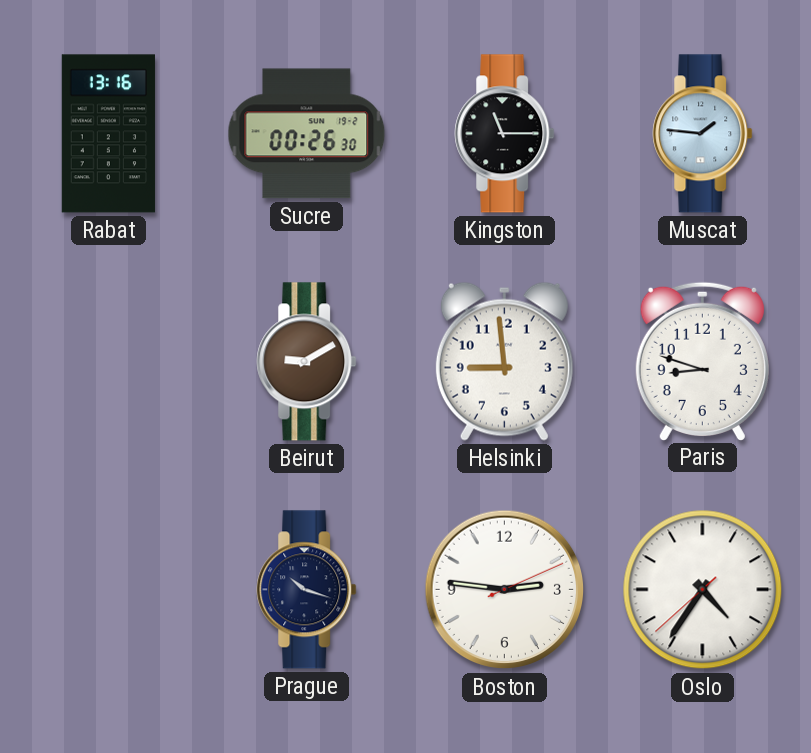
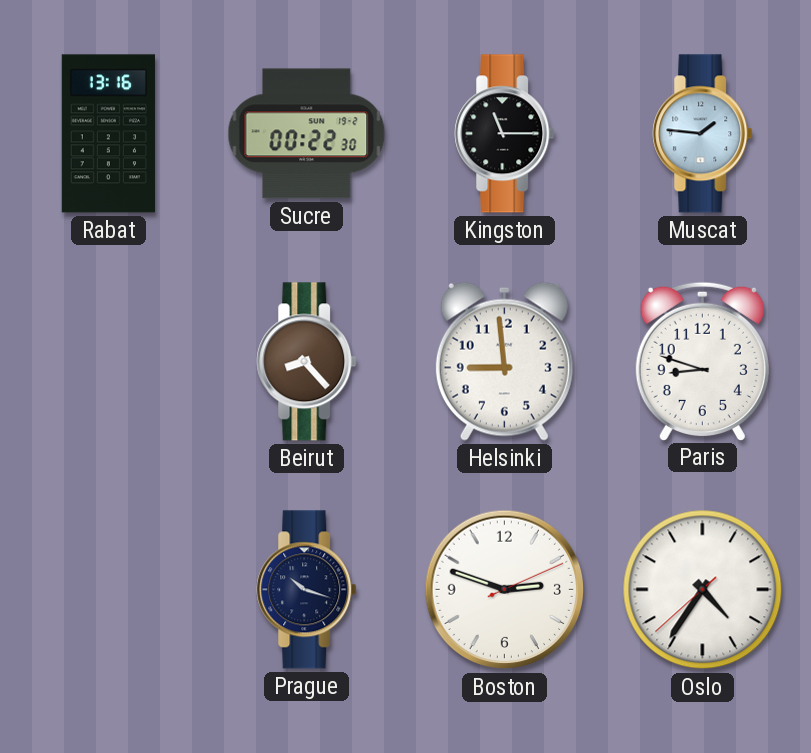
Sucre: 00:26 -> 00:22 (307, 134)
Beirut: 9:10 -> 8:23 (307, 362)
Boston: 2:46 -> 2:48 (505, 590)
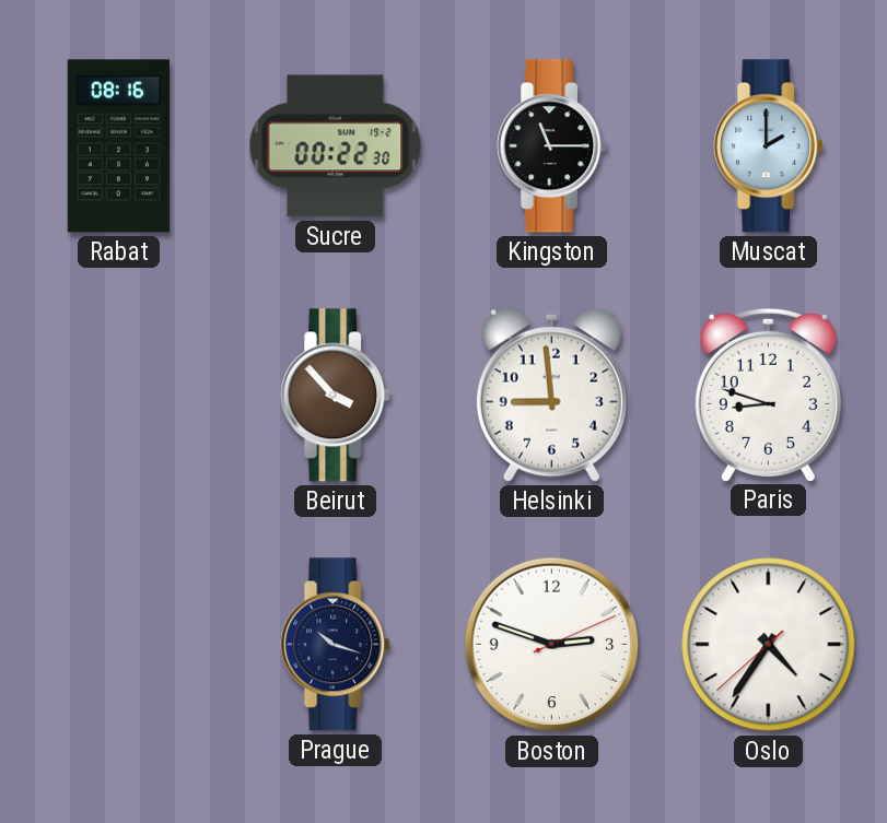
Rabat: 13:16 -> 08:16 (118, 146)
Muscat: 1:46 -> 2:00 (769, 146)
Beirut: 8:23 -> 3:53 (336, 396)
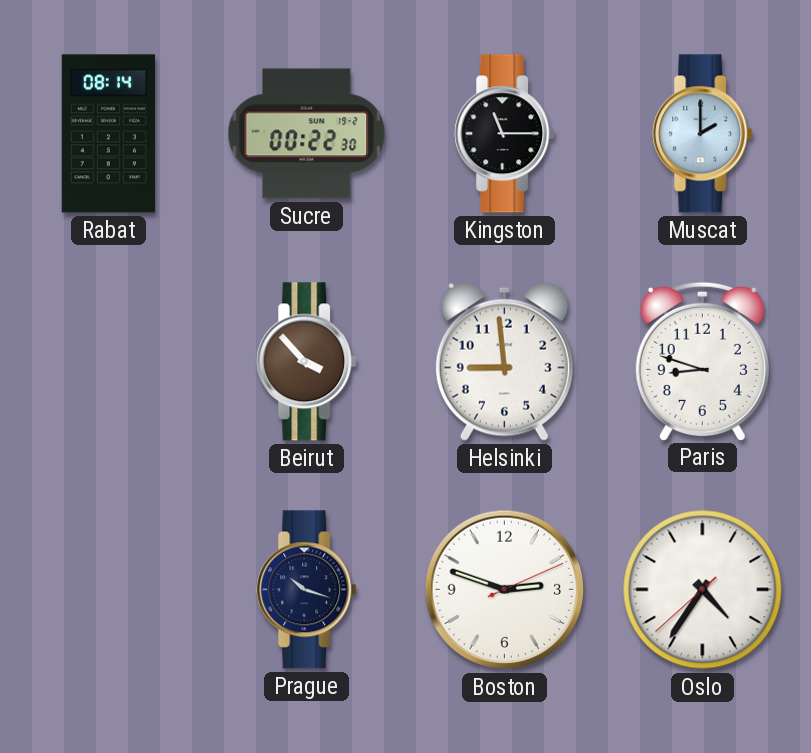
Rabat: 08:16 -> 08:14 (108, 134)
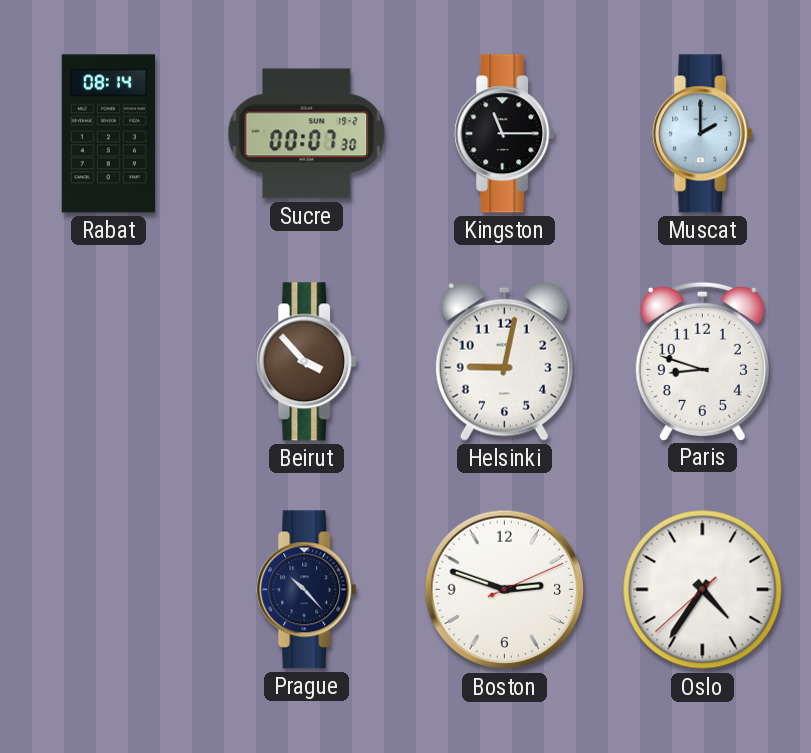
Sucre: 00:22 -> 00:07 (307, 134)
Helsinki: 8:59 -> 9:02 (504, 361)
Prague: 10:18 -> 10:23 (307, 590)
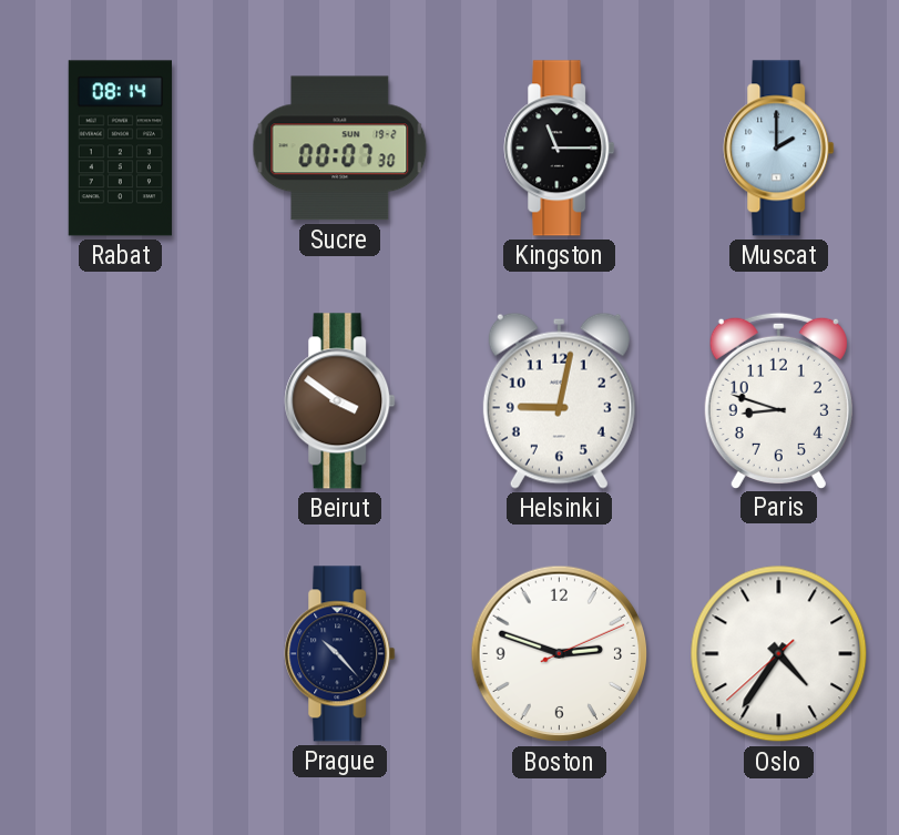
Beirut: 3:53 -> 3:51 (340, 401)
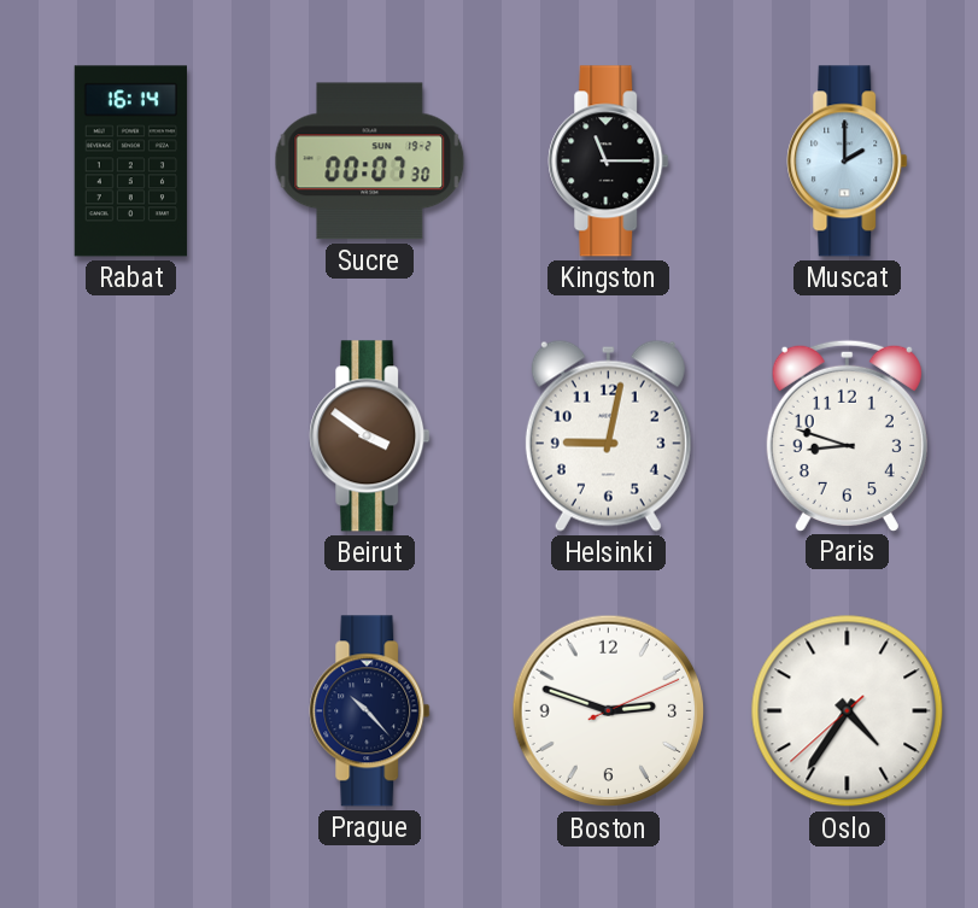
Rabat: 08:14 -> 16:14 (130, 162)
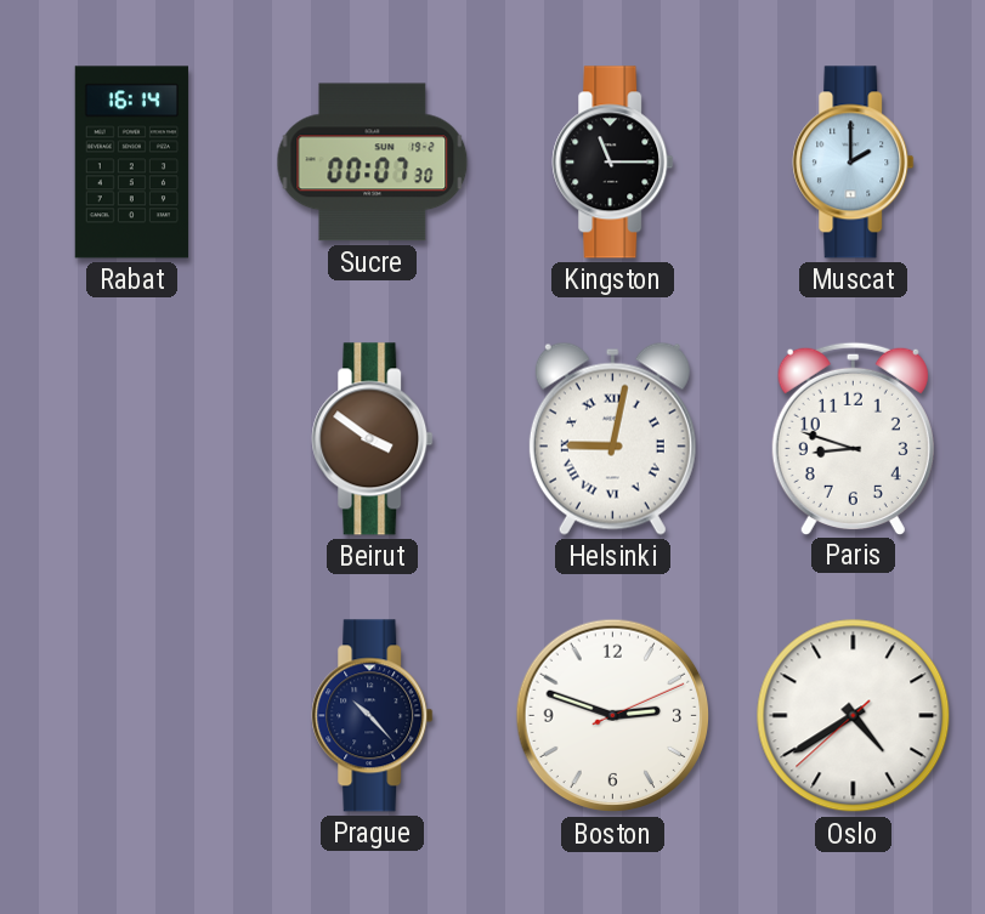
Helsinki numerals: Arabic -> Roman (612, 438)
Oslo: 4:35 -> 4:39 (854, 716)
